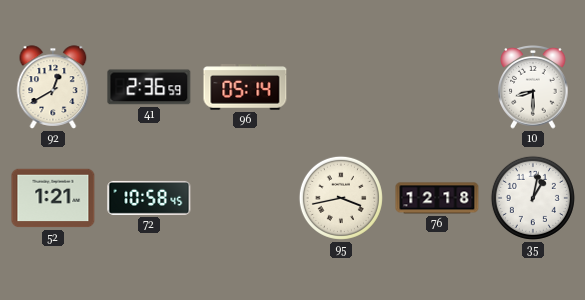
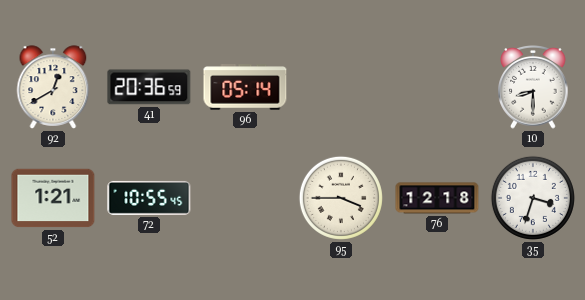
41: 2:36 -> 20:36 (149, 87)
72: 10:58 -> 10:55 (149, 198)
95: 3:43 -> 3:45 (341, 198)
35: 1:02 -> 3:33 (533, 198)
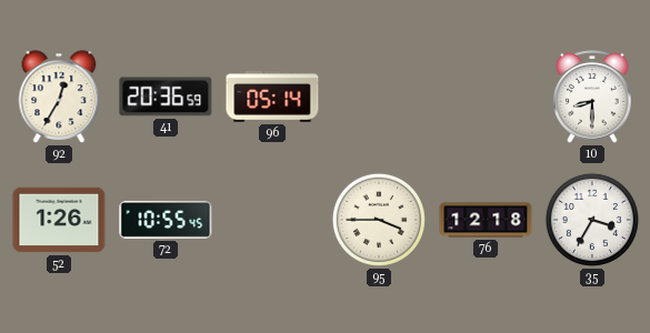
92: 12:40 -> 12:35 (59, 97)
52: 1:21 -> 1:26 (59, 220)
35: 3:33 -> 3:35 (592, 220)
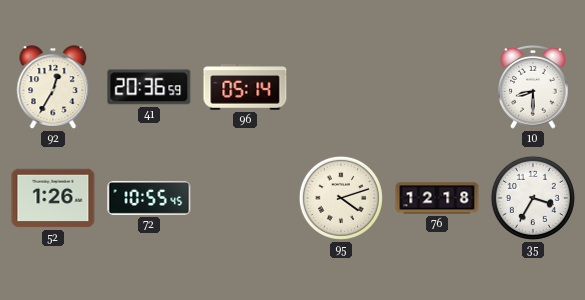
95: 3:45 -> 4:12 (341, 198)
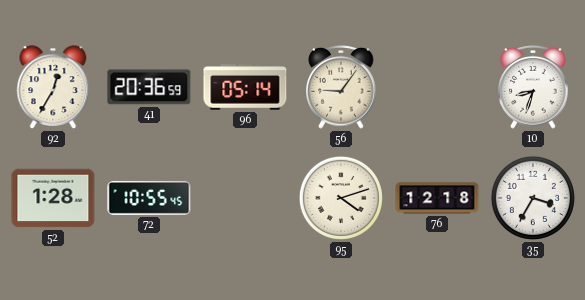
56: none -> 9:06 (341, 88)
10: 8:30 -> 8:33 (533, 88)
52: 1:26 -> 1:28 (53, 198)
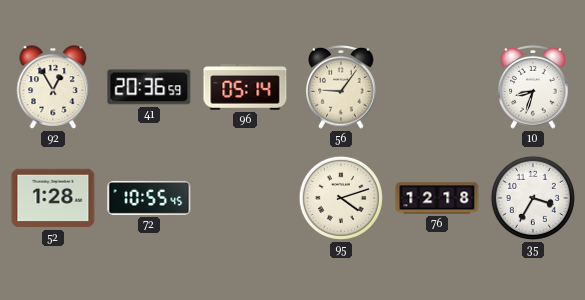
92: 12:35 -> 12:55 (53, 87)
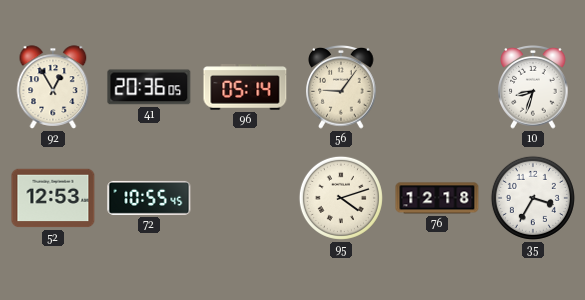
41: 20:36:59 -> 20:36:05 (149, 87)
52: 1:28 -> 12:53 (53, 198)
